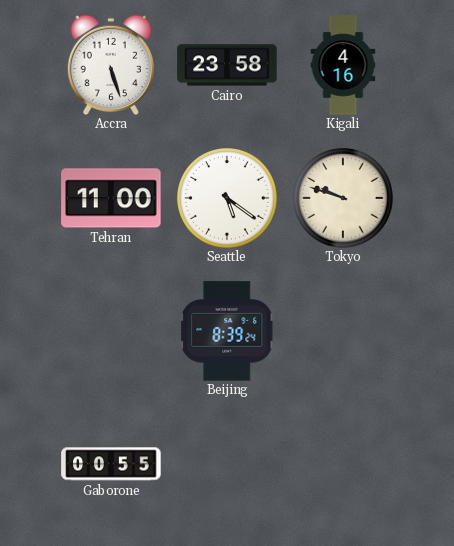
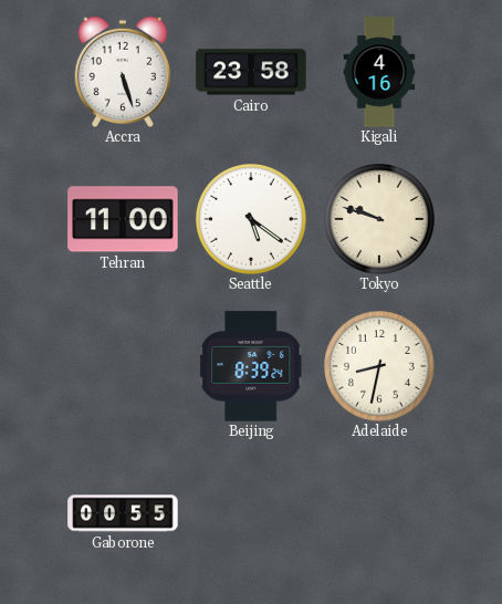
Adelaide: none -> 8:32 (380, 367)
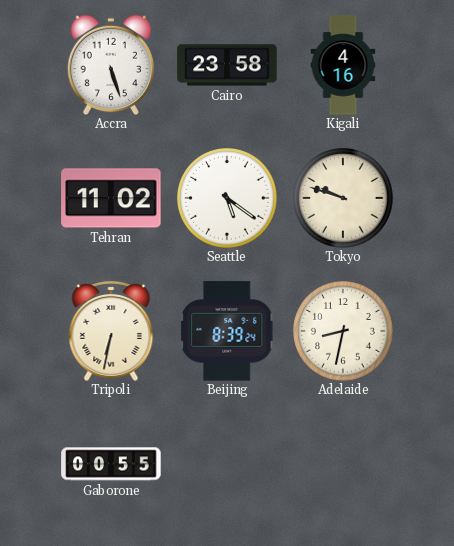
Tehran: 11:00 -> 11:02 (111, 198)
Tripoli: none -> 6:32 (111, 331)
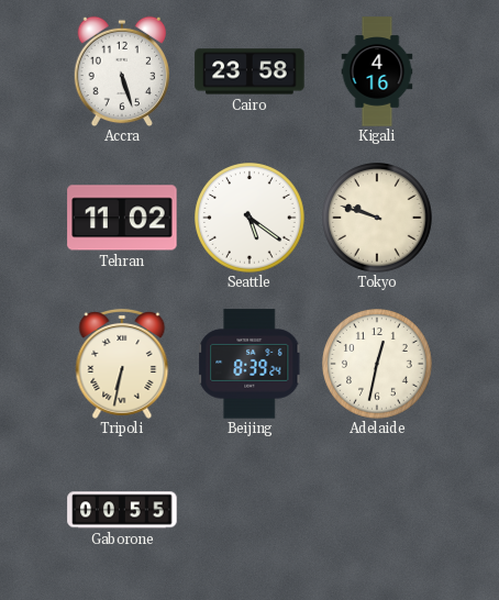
Adelaide: 8:32 -> 12:32 (378, 365)
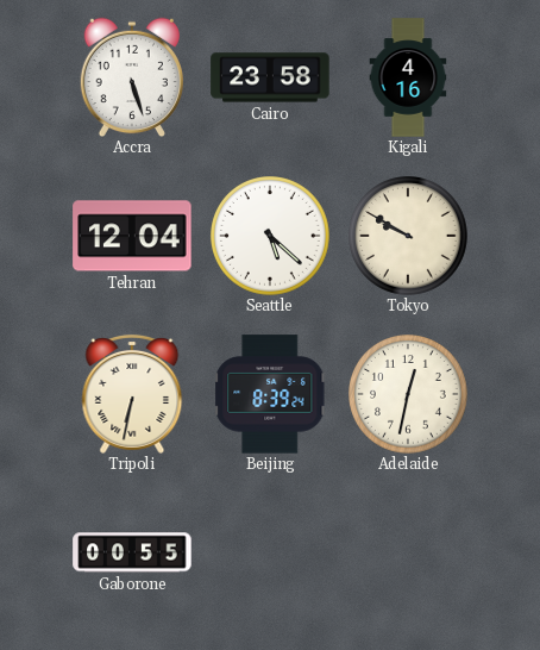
Tehran: 11:02 -> 12:04 (132, 236)
Seattle: 5:21 -> 5:22 (271, 237)
Tokyo: 9:48 -> 9:50 (409, 237)
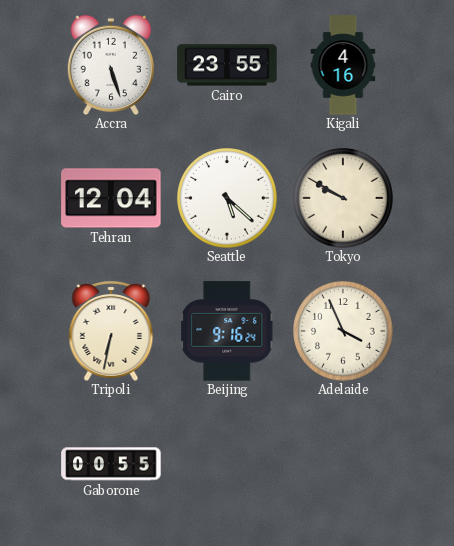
Cairo: 23:58 -> 23:55 (227, 65)
Beijing: 8:39 -> 9:16 (227, 331)
Adelaide: 12:32 -> 3:56 (344, 332)
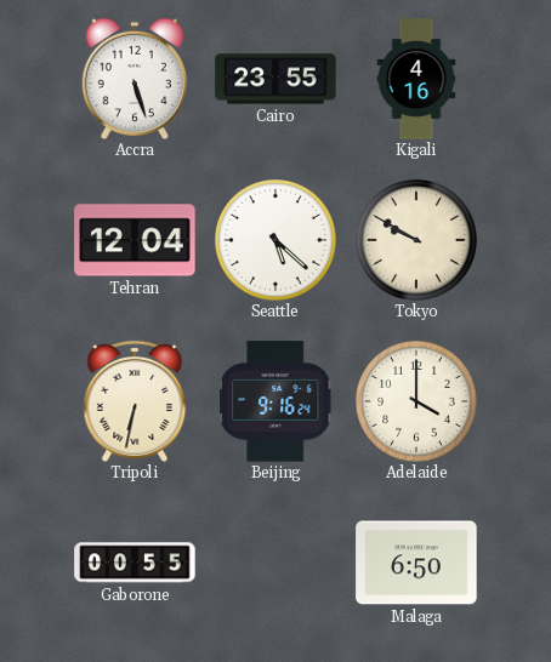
Adelaide: 3:56 -> 4:00 (417, 403)
Malaga: none -> 6:50 (416, 563)
